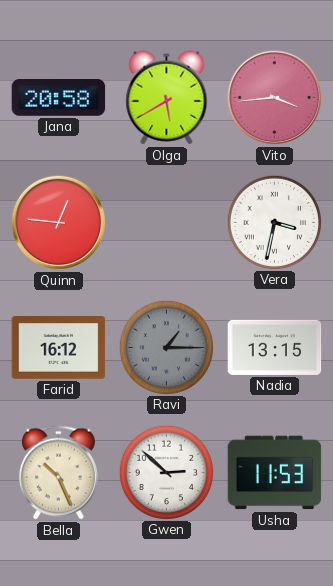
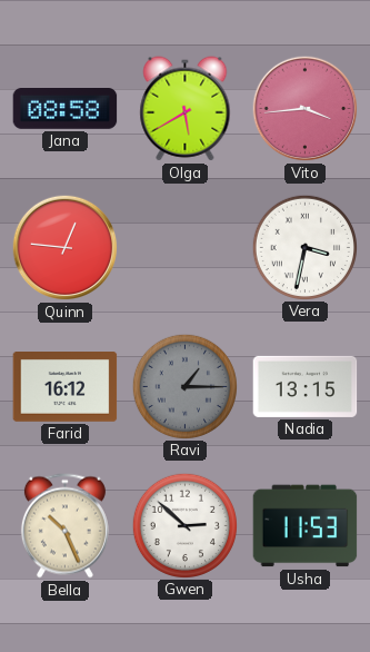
Jana: 20:58 -> 08:58 (66, 109)
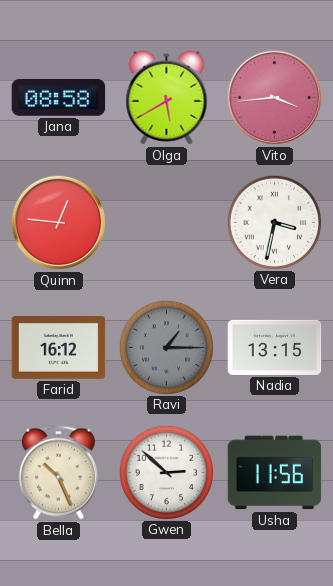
Usha: 11:53 -> 11:56 (275, 473)
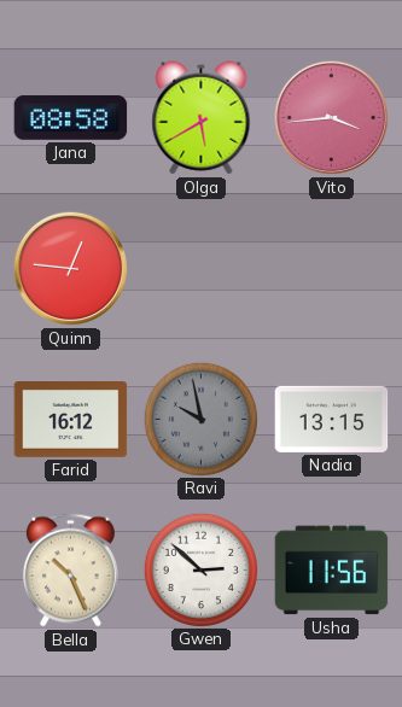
Vera: 3:32 -> none (274, 222)
Ravi: 1:15 -> 9:58 (200, 419)
